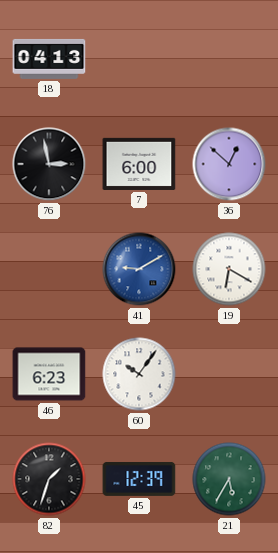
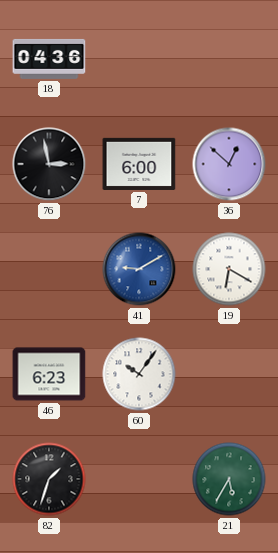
18: 04:13 -> 04:36 (49, 59)
45: 12:39 -> none (139, 479)
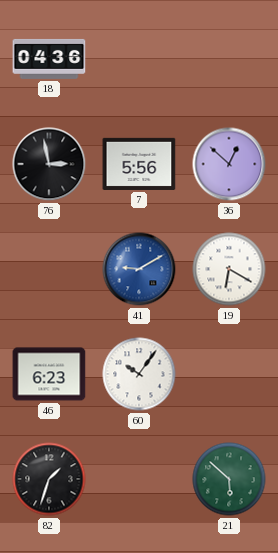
7: 6:00 -> 5:56 (139, 164)
21: 5:35 -> 5:52 (229, 479)
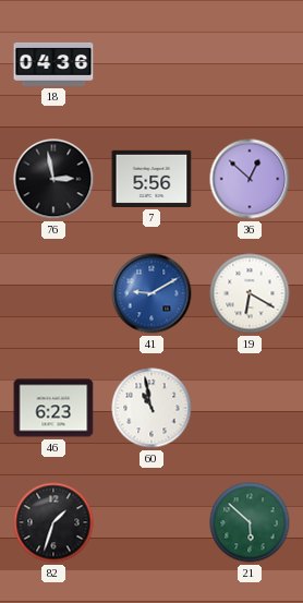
60: 10:06 -> 10:58 (152, 408)
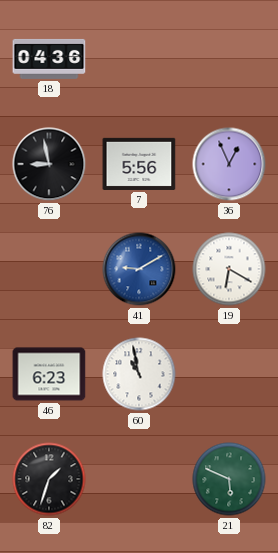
76: 2:58 -> 8:58 (49, 164)
36: 12:52 -> 12:56 (229, 164)
21: 5:52 -> 5:49 (229, 479)
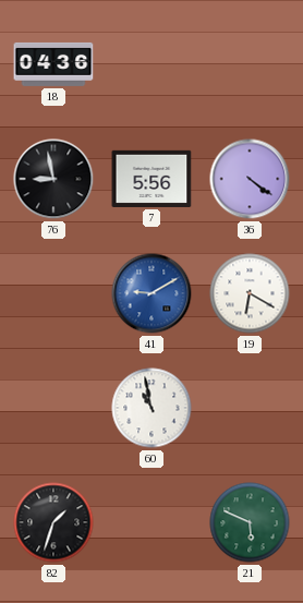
36: 12:56 -> 4:21 (250, 179)
46: 6:23 -> none (49, 374)
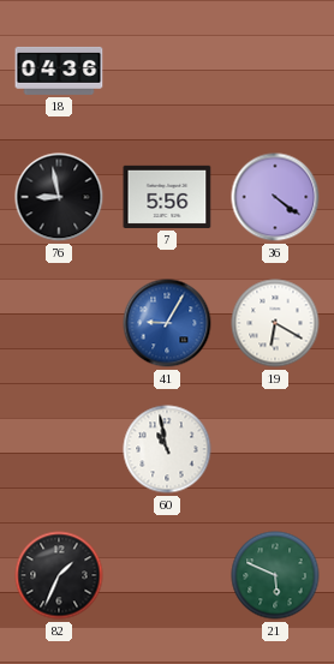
41: 9:10 -> 9:05 (167, 323)
82: 1:33 -> 1:34 (59, 575)
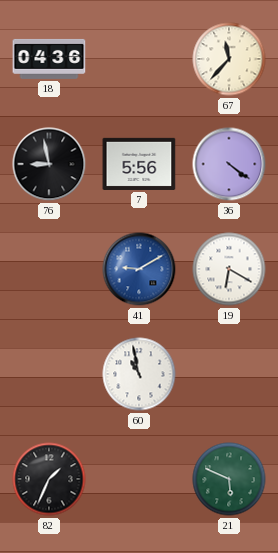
67: none -> 11:37 (229, 59)
41: 9:05 -> 9:10 (139, 269)
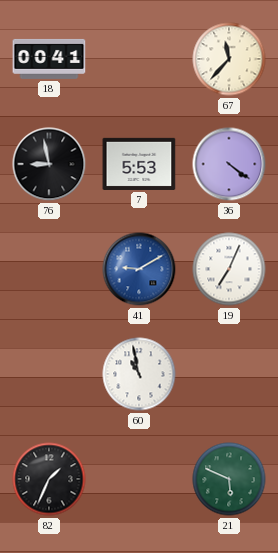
18: 04:36 -> 00:41 (49, 59)
7: 5:56 -> 5:53 (139, 164)
19: 6:20 -> 7:04 (229, 269)
